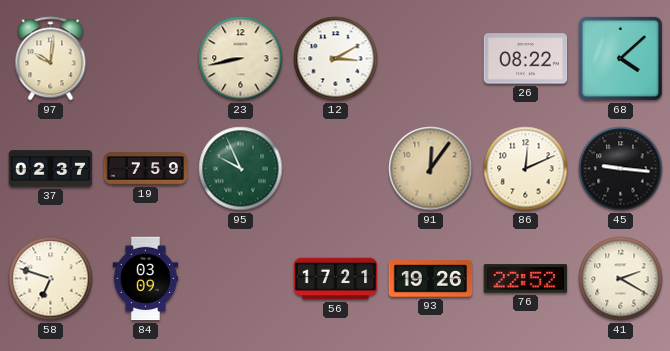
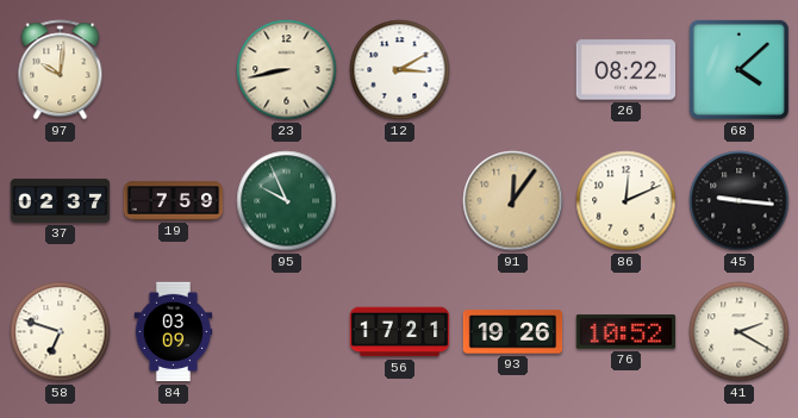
76: 22:52 -> 10:52 (626, 332)
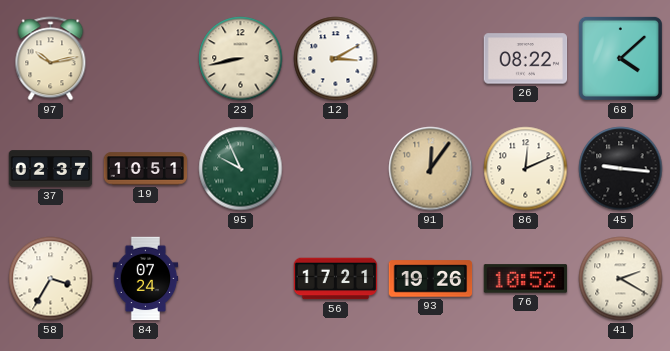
97: 10:01 -> 10:13 (51, 59)
19: 7:59 -> 10:51 (146, 169)
58: 6:48 -> 3:35 (51, 279)
84: 03:09 -> 07:24 (146, 279)
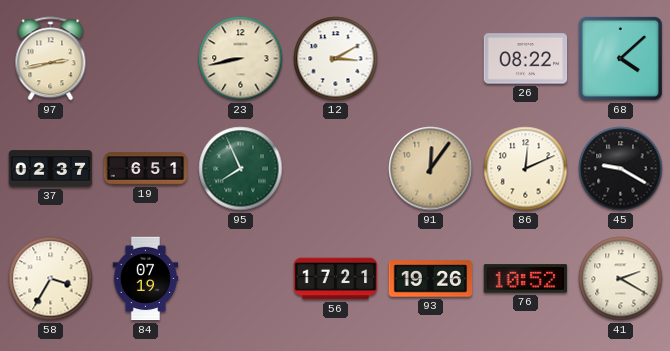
97: 10:13 -> 2:43 (51, 59)
19: 10:51 -> 6:51 (146, 169)
95: 9:56 -> 7:56 (241, 169)
45: 9:16 -> 9:20 (621, 169)
84: 07:24 -> 07:19 (146, 279)
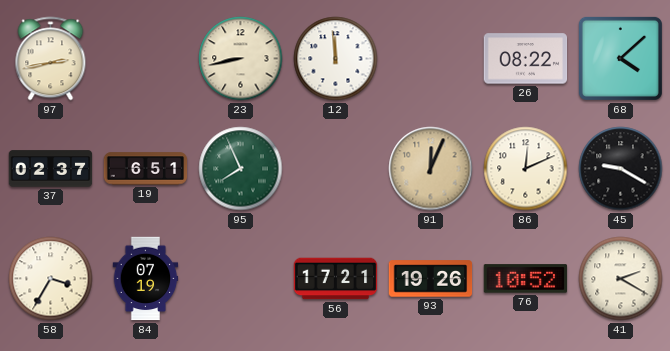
12: 3:10 -> 11:59 (336, 59)
91: 12:06 -> 12:04 (431, 169)
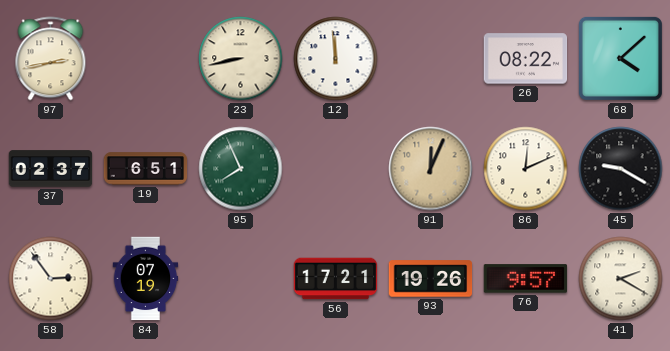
58: 3:35 -> 2:54 (51, 279)
76: 10:52 -> 9:57 (526, 279)
